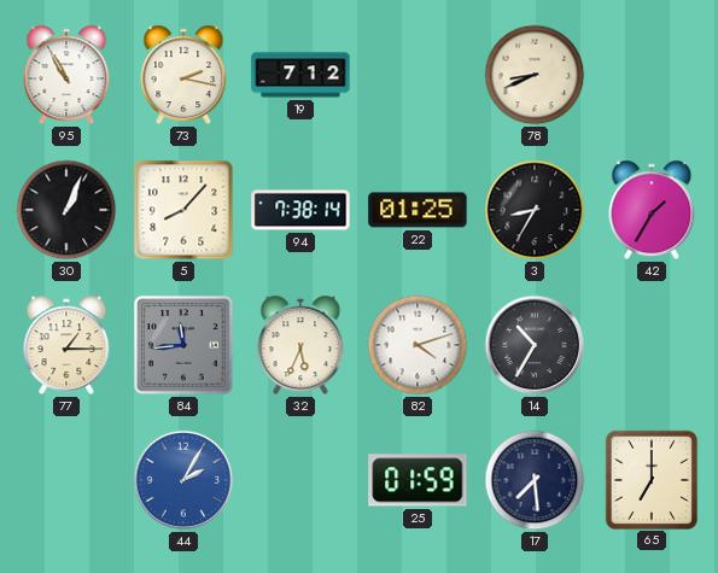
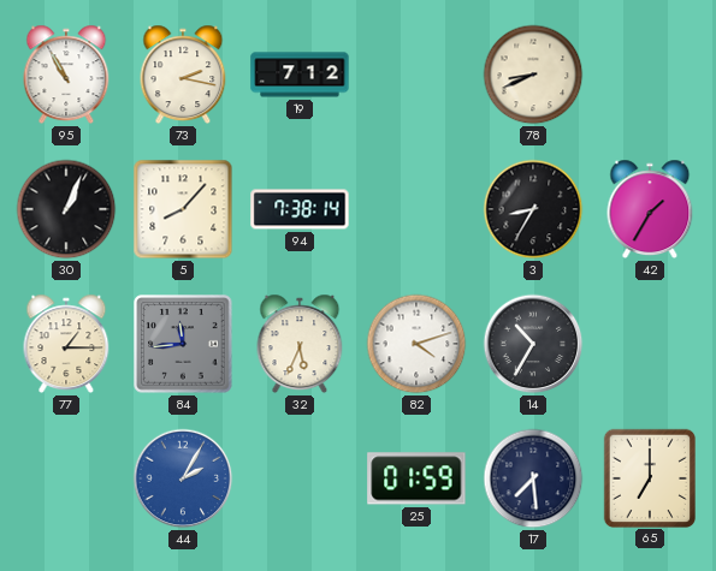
22: 01:25 -> none (418, 210)
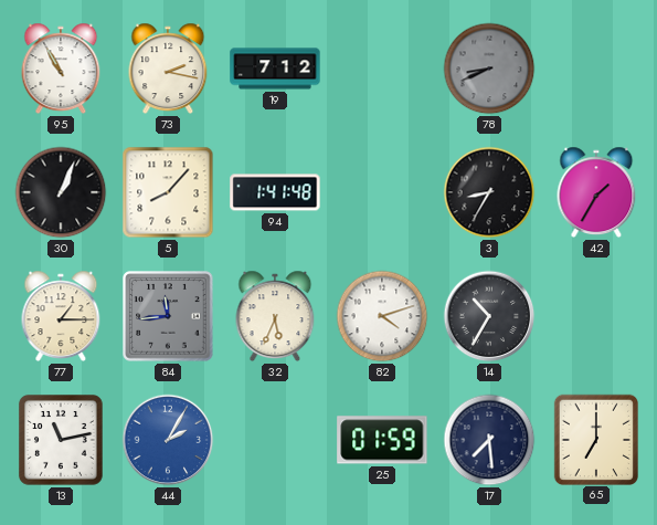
78 dial: cream -> grey (489, 69)
94: 7:38 -> 1:41 (275, 192)
13: none -> 11:13 (62, 441)
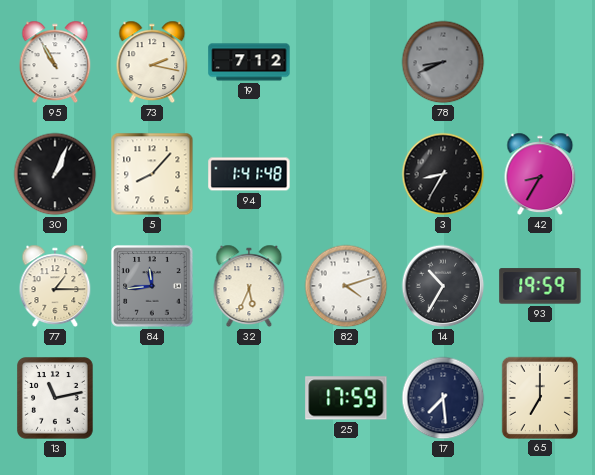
42: 1:35 -> 8:35 (540, 174)
93: none -> 19:59 (540, 286)
44: 2:05 -> none (168, 440)
25: 01:59 -> 17:59 (346, 398)
